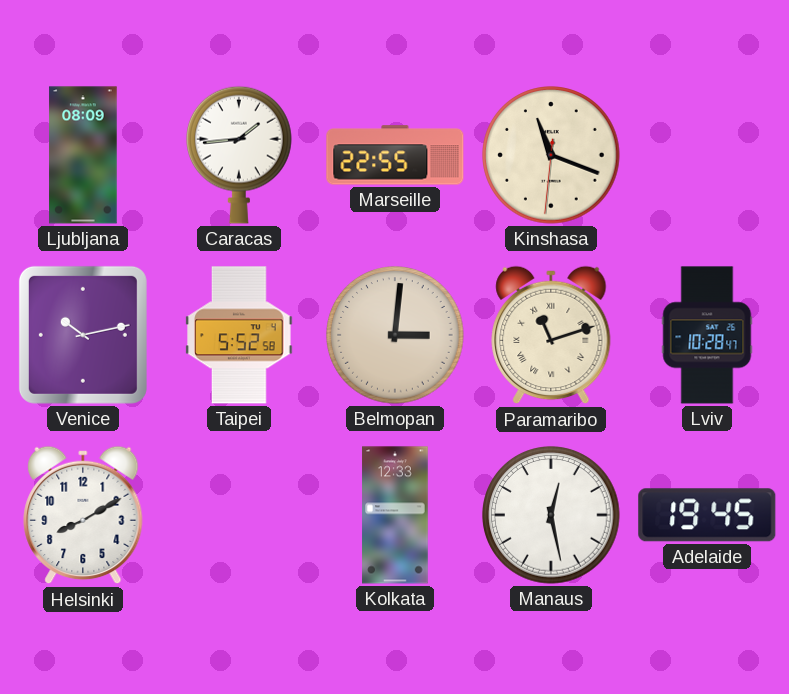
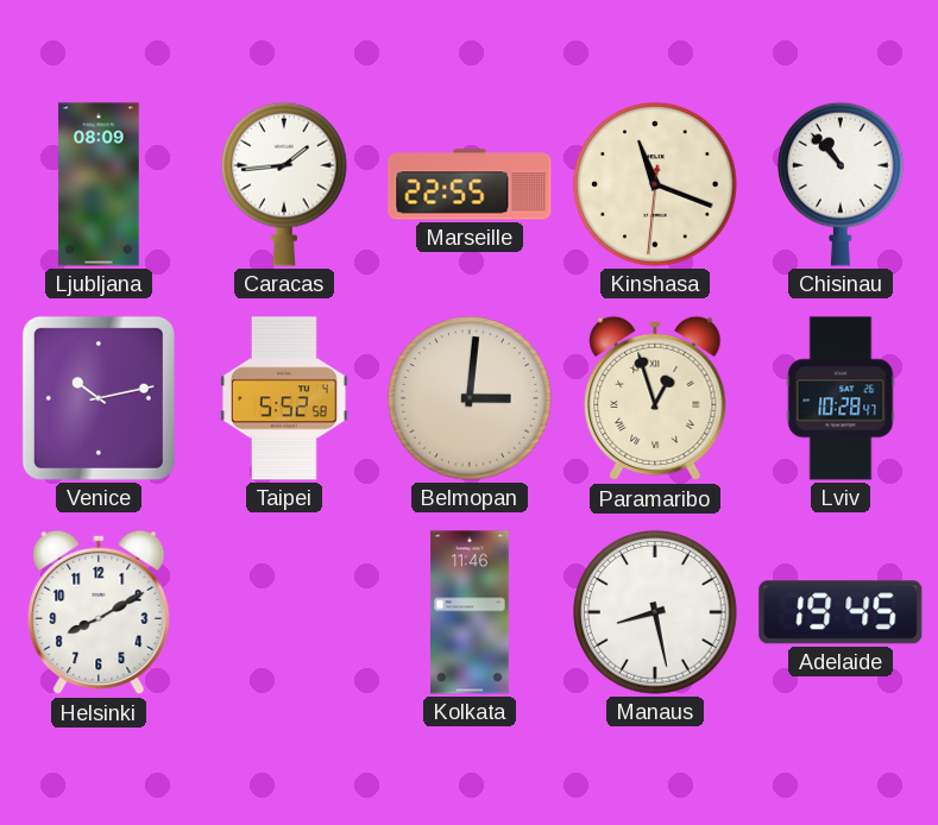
Chisinau: none -> 10:53 (842, 184)
Paramaribo: 11:12 -> 12:57 (655, 398)
Kolkata: 12:33 -> 11:46 (470, 612)
Manaus: 12:28 -> 8:28 (655, 612)
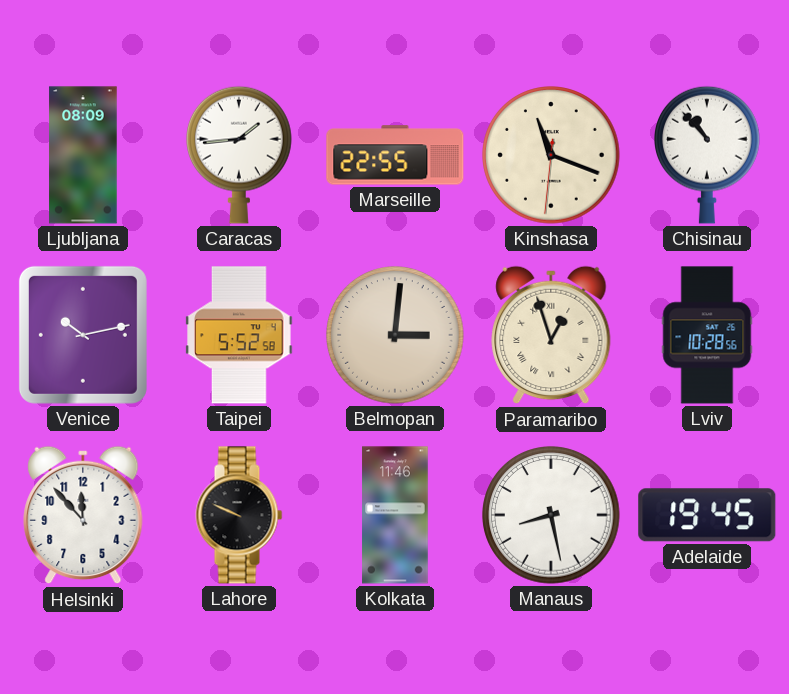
Lviv: 10:28:47 -> 10:28:56 (707, 335)
Helsinki: 8:10 -> 11:53 (83, 515)
Lahore: none -> 9:49 (239, 515)
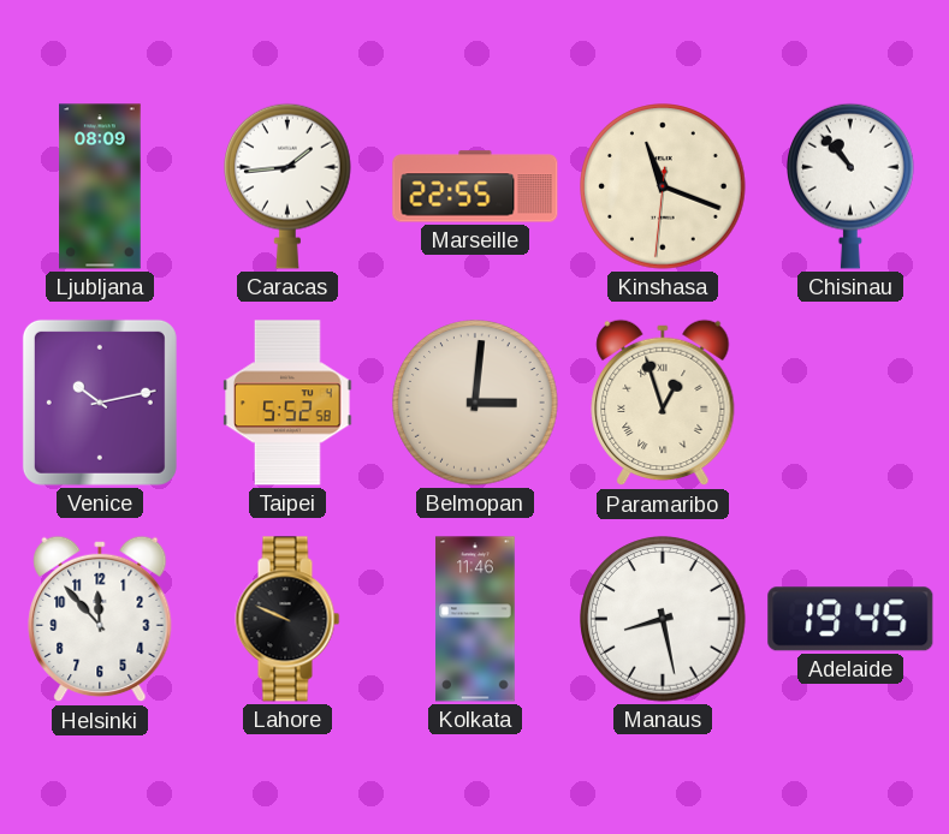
Lviv: 10:28 -> none (707, 335)
